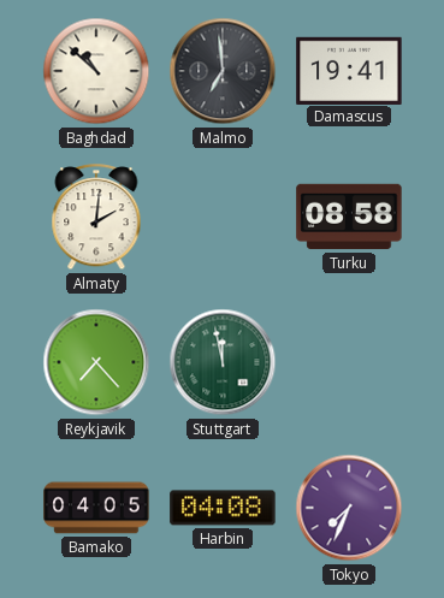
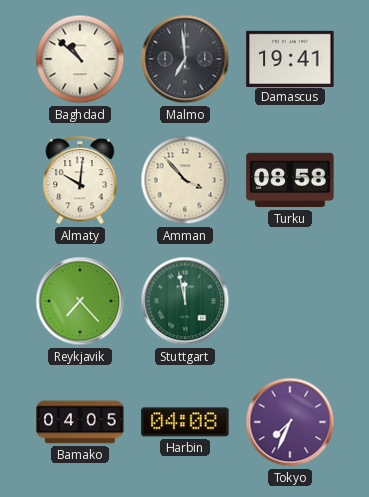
Almaty: 2:01 -> 10:01 (80, 181)
Amman: none -> 3:53 (185, 180)
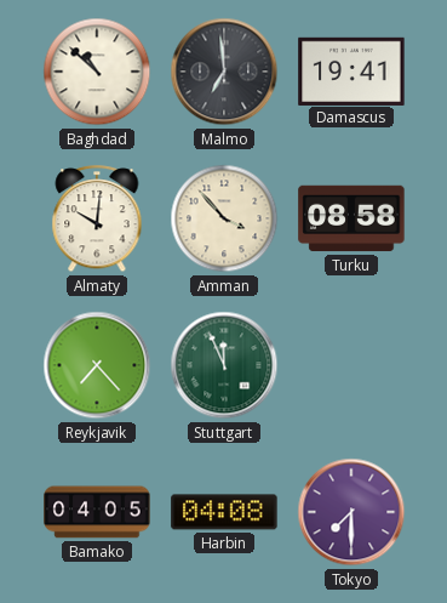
Stuttgart: 11:58 -> 11:56 (224, 365)
Tokyo: 7:34 -> 7:30 (351, 512)
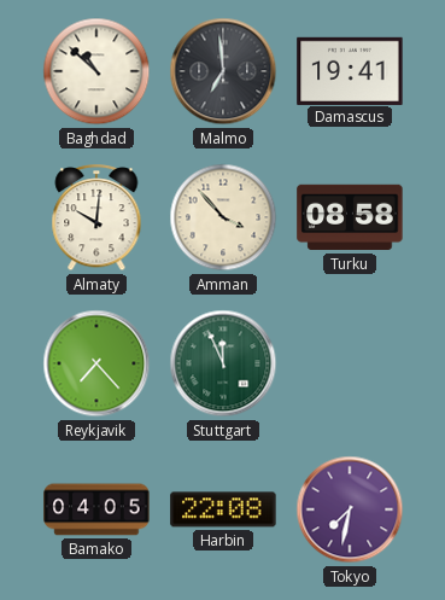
Harbin: 04:08 -> 22:08 (223, 509)
Tokyo: 7:30 -> 7:32 (350, 509)
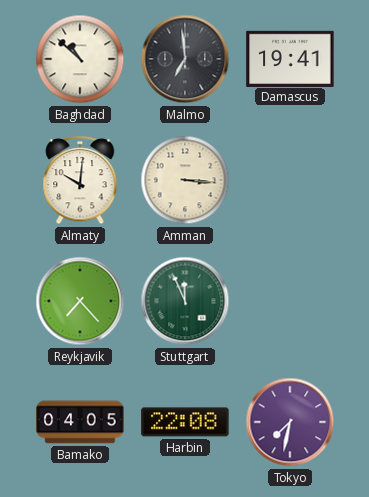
Amman: 3:53 -> 3:16 (185, 180)
Turku: 08:58 -> none (350, 217)
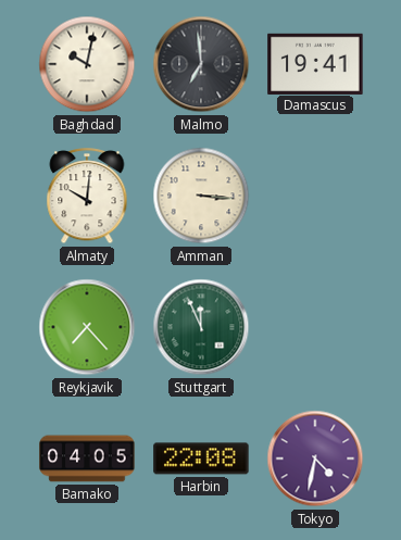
Baghdad: 10:52 -> 10:02 (87, 64)
Tokyo: 7:32 -> 4:32 (315, 459)
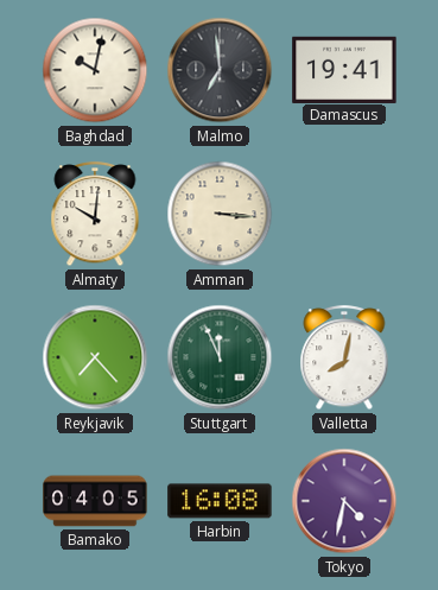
Valletta: none -> 8:02 (344, 359)
Harbin: 22:08 -> 16:08 (220, 501)
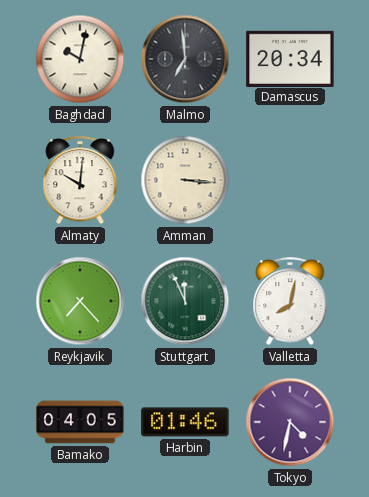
Damascus: 19:41 -> 20:34 (290, 58)
Harbin: 16:08 -> 01:46 (185, 422)
